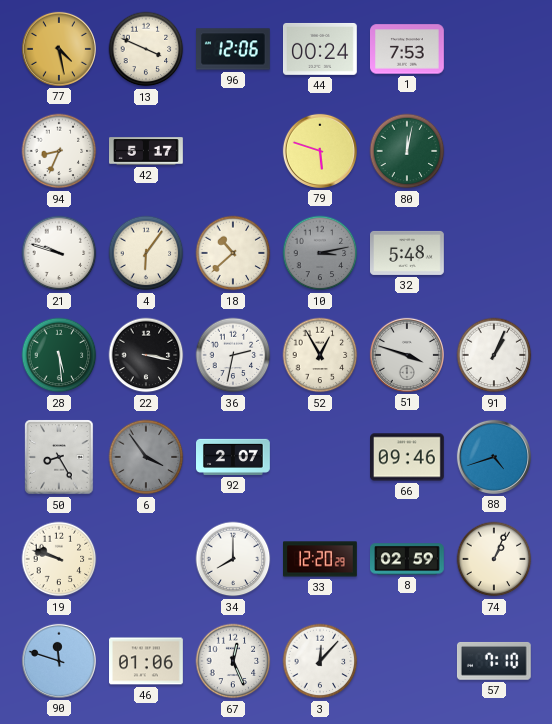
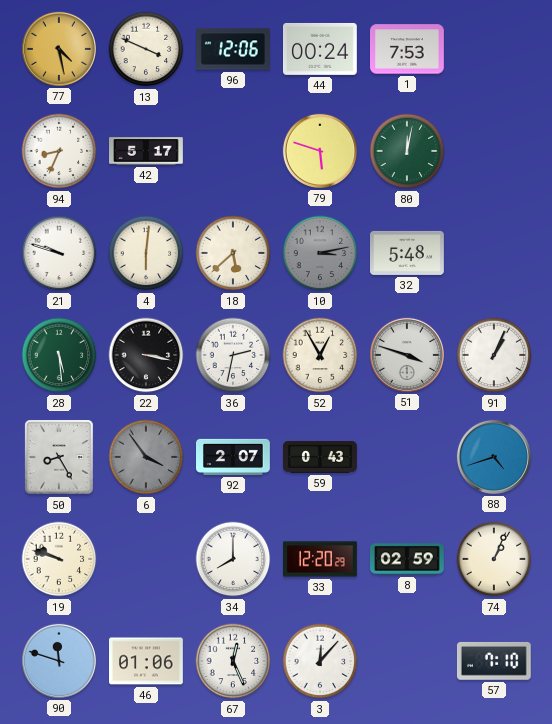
4: 6:06 -> 6:01 (146, 253)
18: 10:38 -> 5:38 (233, 253)
59: none -> 0:43 (320, 457)
66: 09:46 -> none (408, 457)
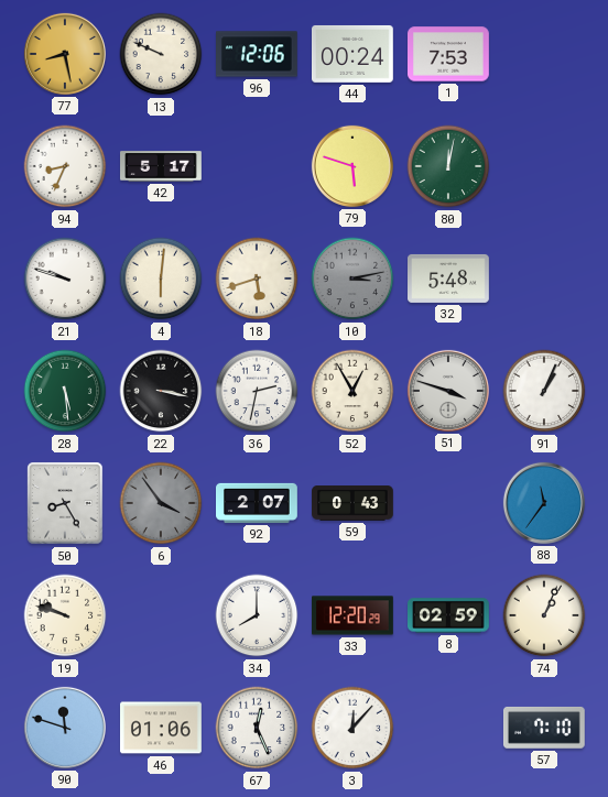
77: 4:28 -> 8:28 (65, 54)
13: 3:49 -> 9:49 (161, 54)
18: 5:38 -> 5:42 (257, 279)
88: 4:42 -> 11:36 (544, 503)
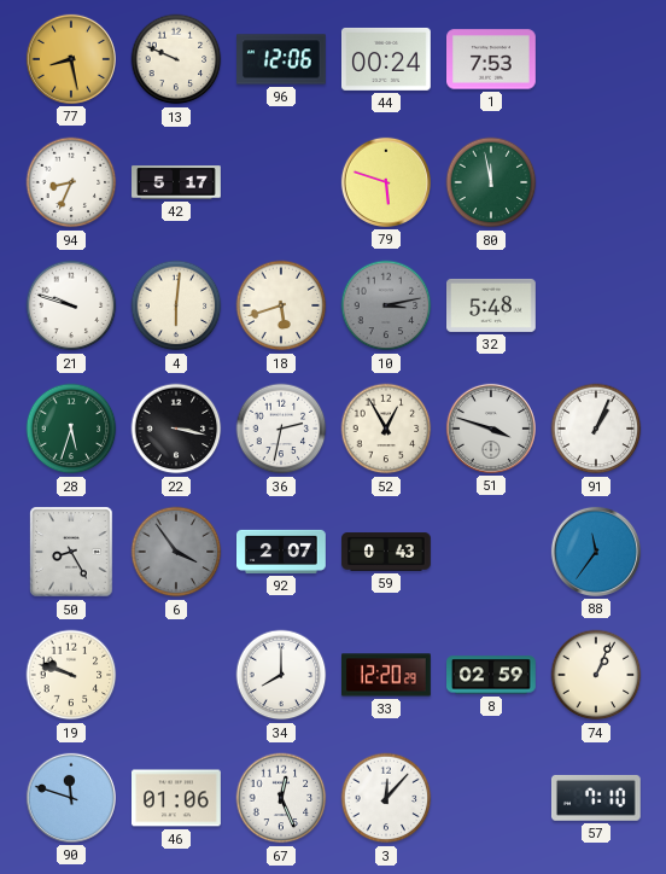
80: 12:02 -> 11:58 (491, 182)
28: 5:29 -> 5:33 (71, 429)
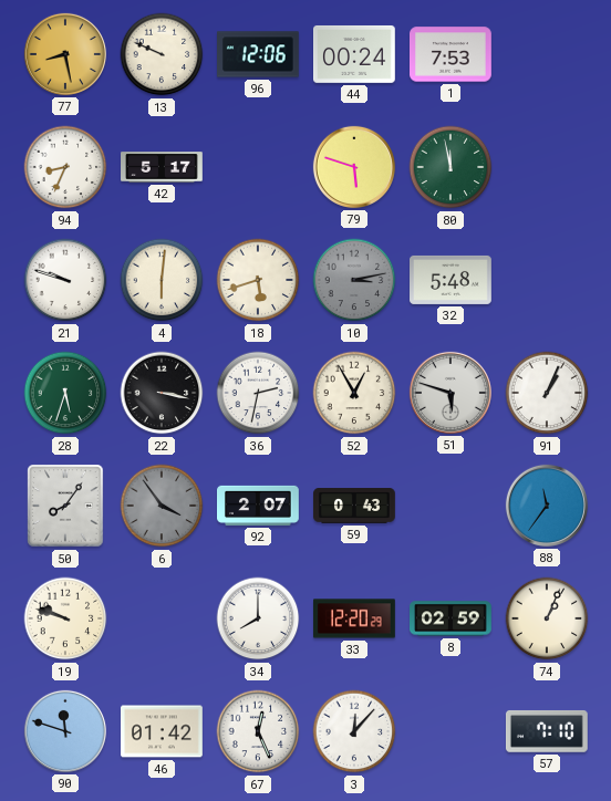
51: 3:48 -> 5:48 (451, 393)
50: 8:25 -> 8:06 (65, 506)
46: 01:06 -> 01:42 (163, 731)
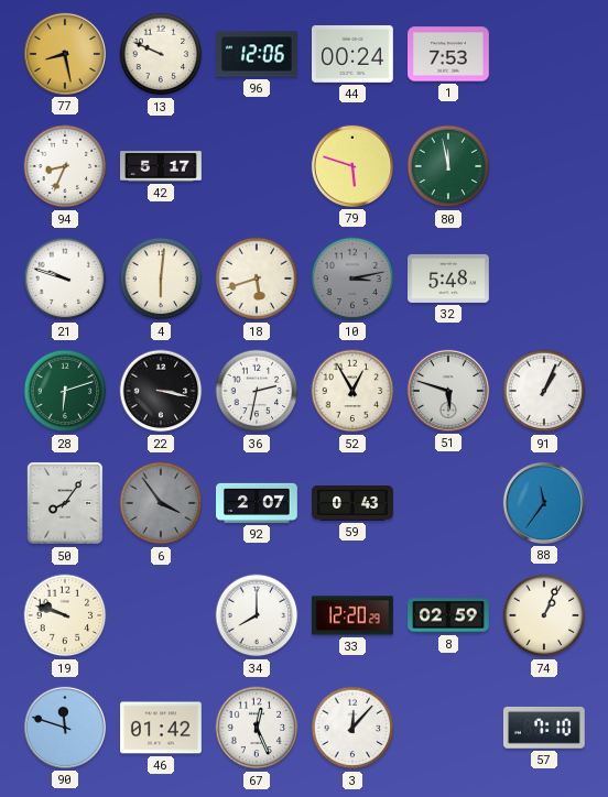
28: 5:33 -> 6:12 (65, 391)
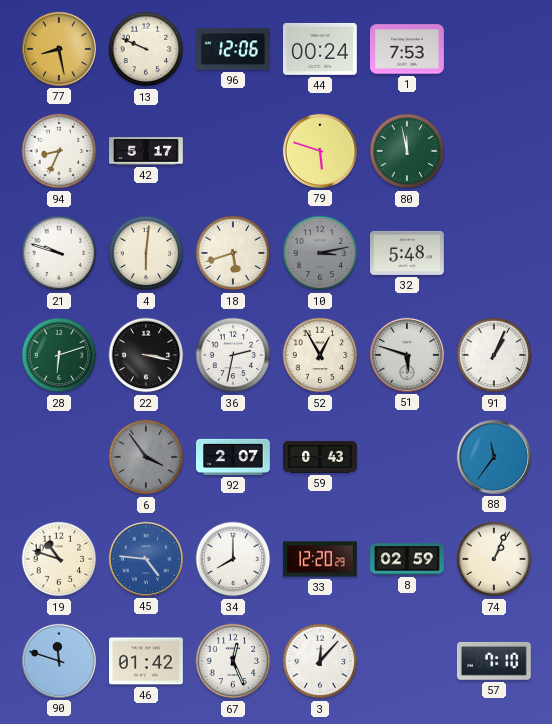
50: 8:06 -> none (65, 503)
19: 9:48 -> 10:48 (59, 559)
45: none -> 4:46 (146, 559)
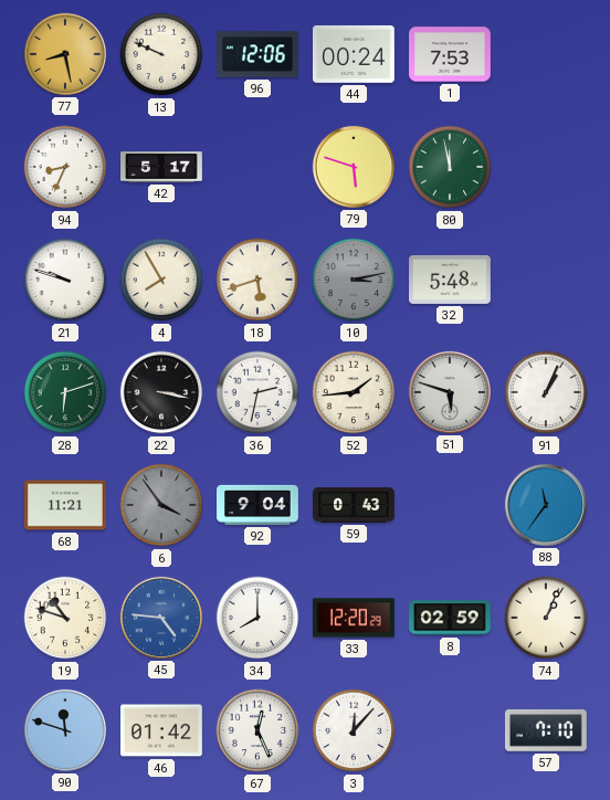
4: 6:01 -> 7:55 (161, 280)
52: 12:55 -> 1:44 (354, 392)
68: none -> 11:21 (66, 505)
92: 2:07 -> 9:04 (259, 505)
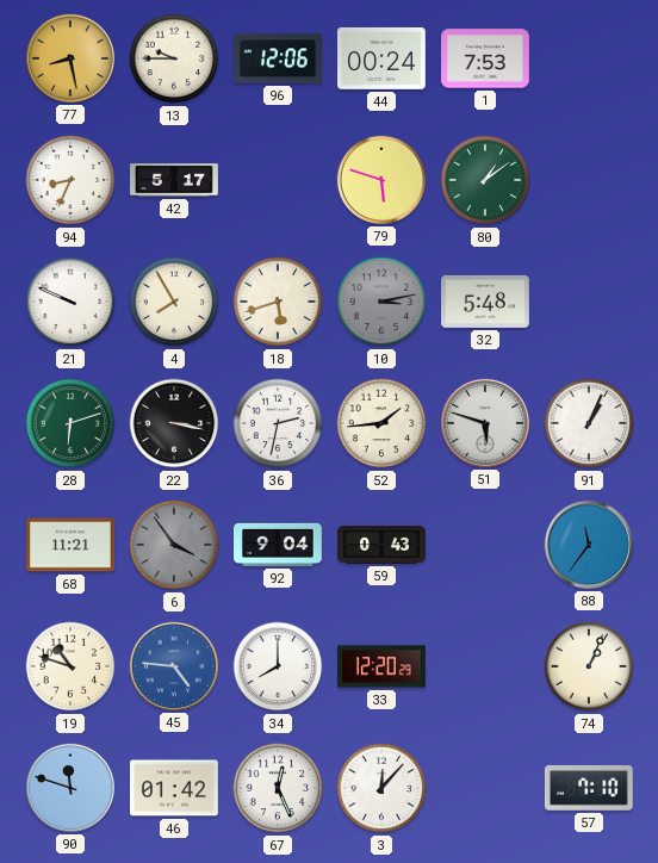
13: 9:49 -> 9:45 (174, 58)
80: 11:58 -> 1:09 (485, 180)
21: 9:48 -> 9:49 (70, 302)
8: 02:59 -> none (451, 618)
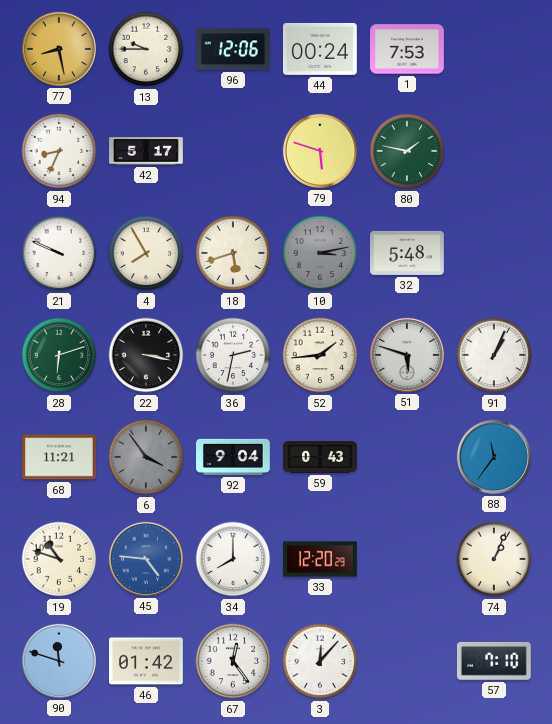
80: 1:09 -> 1:47 (407, 151)
67: 12:26 -> 12:24 (233, 661)
